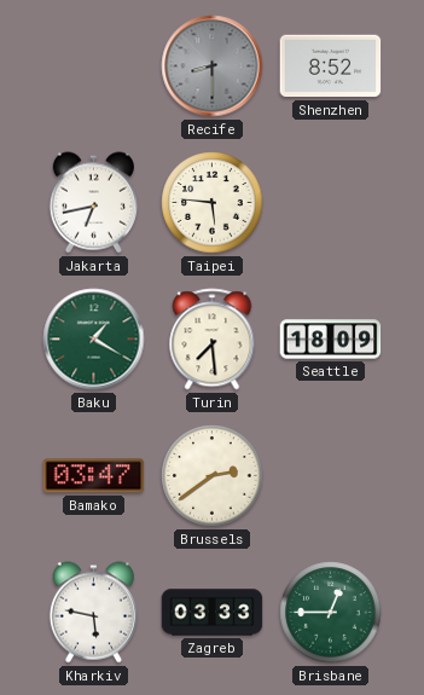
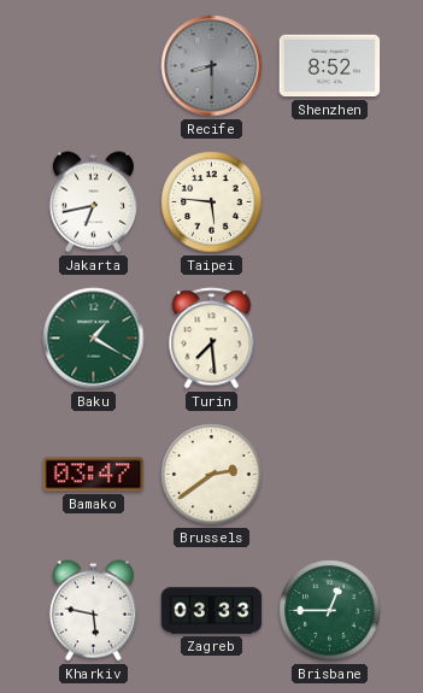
Seattle: 18:09 -> none (331, 340)
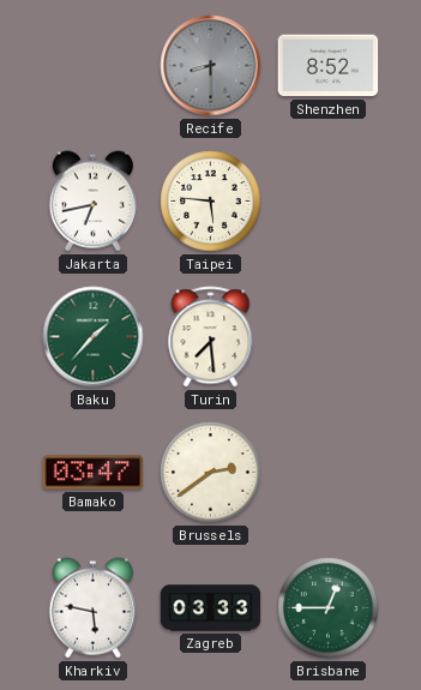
Baku: 1:20 -> 1:37 (94, 337)
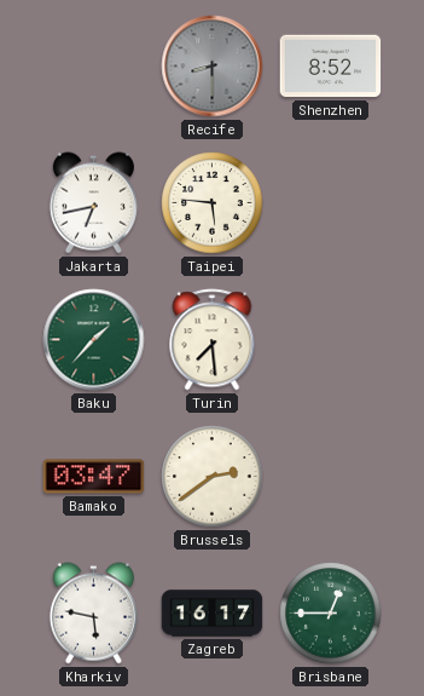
Zagreb: 03:33 -> 16:17 (213, 614)
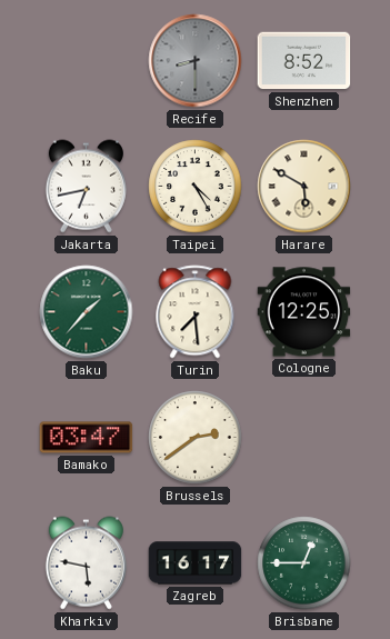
Taipei: 5:46 -> 4:25 (196, 187)
Harare: none -> 5:50 (304, 187)
Cologne: none -> 12:25 (304, 312)
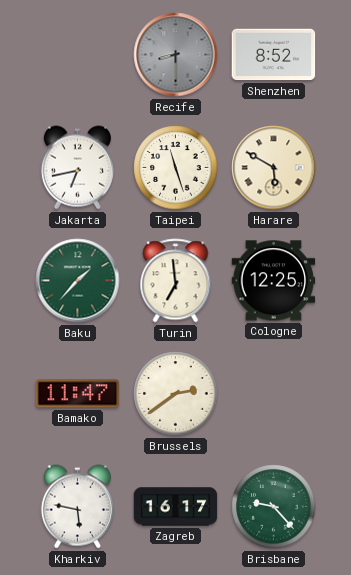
Taipei: 4:25 -> 11:27 (176, 168)
Turin: 7:29 -> 6:59 (176, 281)
Bamako: 03:47 -> 11:47 (78, 394)
Brisbane: 12:45 -> 9:23 (274, 507)
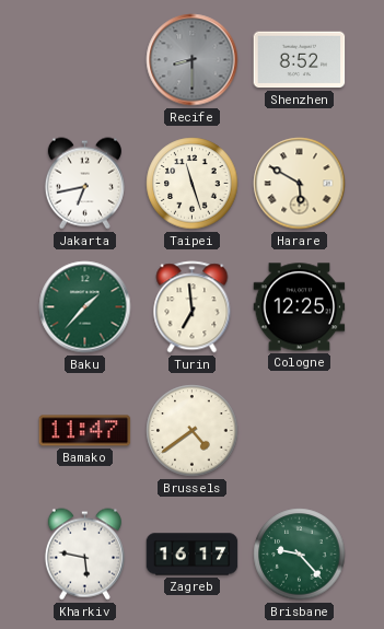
Brussels: 2:39 -> 4:39 (193, 431)
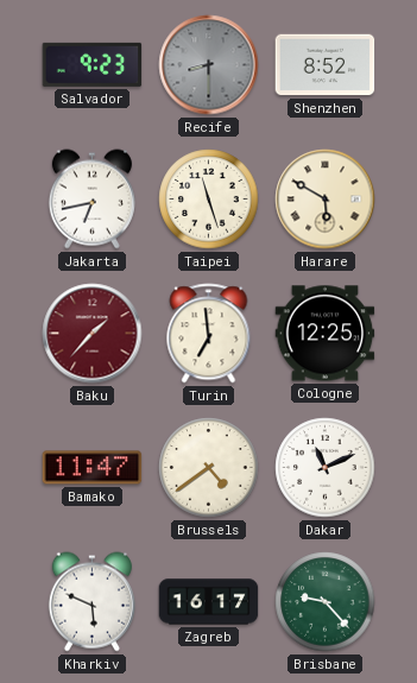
Salvador: none -> 9:23 (93, 64)
Baku dial: green -> burgundy (93, 334)
Dakar: none -> 11:11 (326, 468)
Kharkiv: 5:47 -> 5:49 (91, 602)
